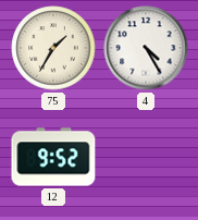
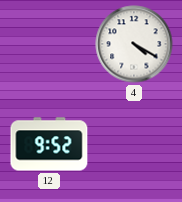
75: 1:35 -> none (53, 48)
4: 4:25 -> 4:20 (134, 44)
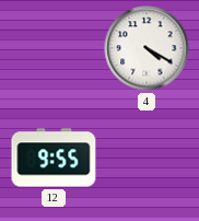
12: 9:52 -> 9:55 (54, 158)
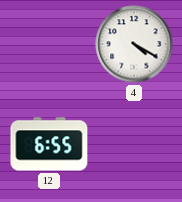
12: 9:55 -> 6:55 (49, 144)
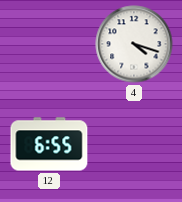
4: 4:20 -> 4:18 (134, 44)
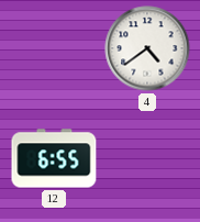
4: 4:18 -> 4:39 (147, 48)
